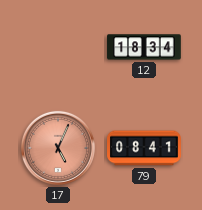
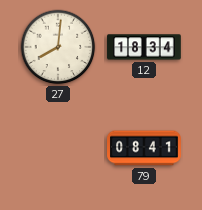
27: none -> 8:01 (58, 47)
17: 5:04 -> none (58, 148)
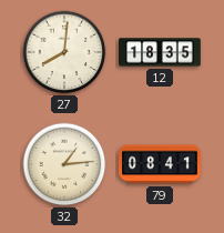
12: 18:34 -> 18:35 (160, 52)
32: none -> 1:14 (64, 164)
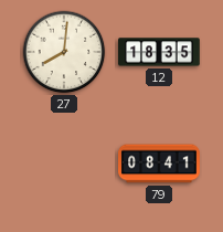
32: 1:14 -> none (64, 164)
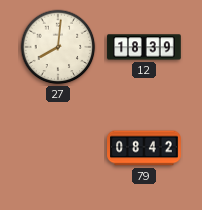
12: 18:35 -> 18:39 (144, 47)
79: 08:41 -> 08:42 (144, 148)
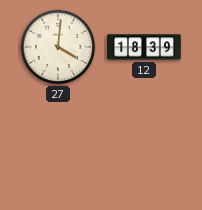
27: 8:01 -> 4:01 (58, 47)
79: 08:42 -> none (144, 148)
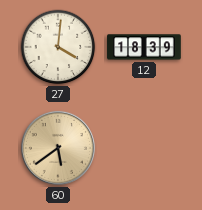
60: none -> 5:39 (58, 148)
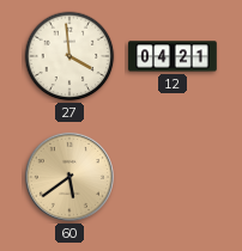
27: 4:01 -> 3:59 (69, 56)
12: 18:39 -> 04:21 (173, 56)
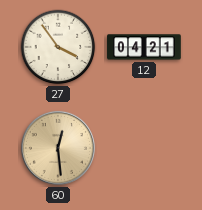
27: 3:59 -> 3:54 (58, 47)
60: 5:39 -> 12:29 (58, 148)
